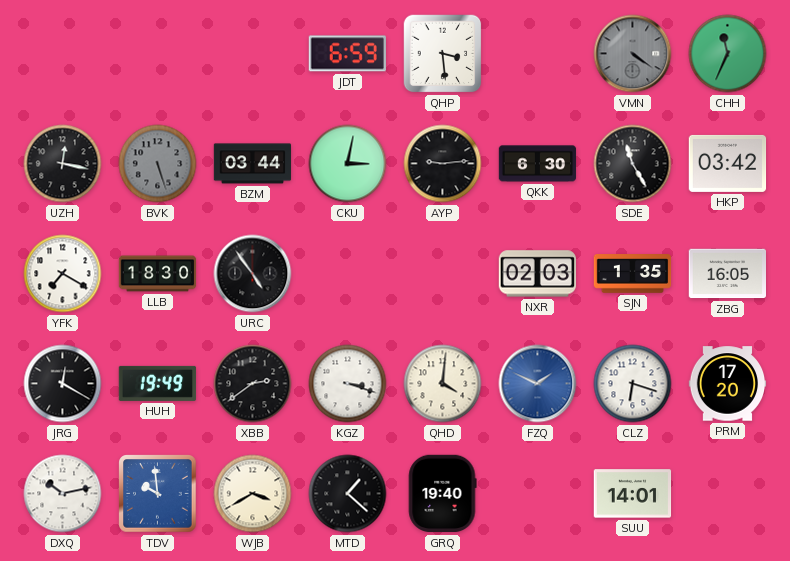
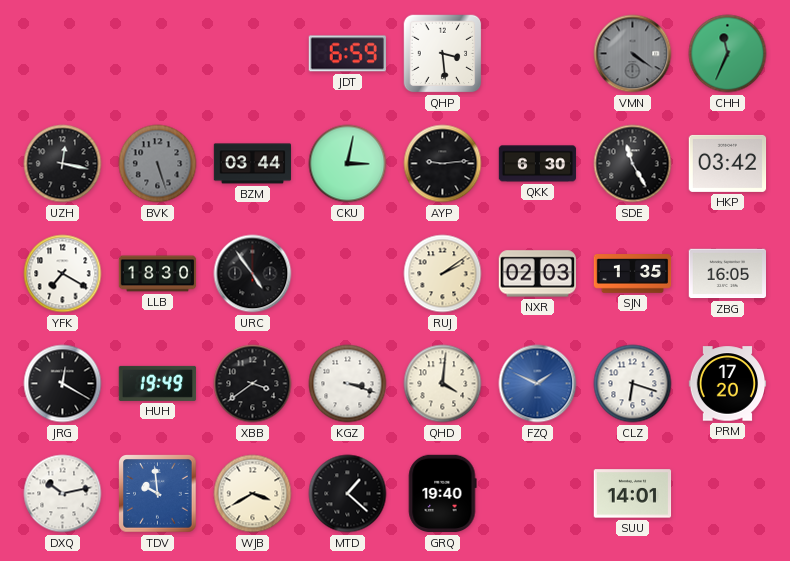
RUJ: none -> 2:09 (443, 274)
XBB: 2:39 -> 3:39 (253, 384)
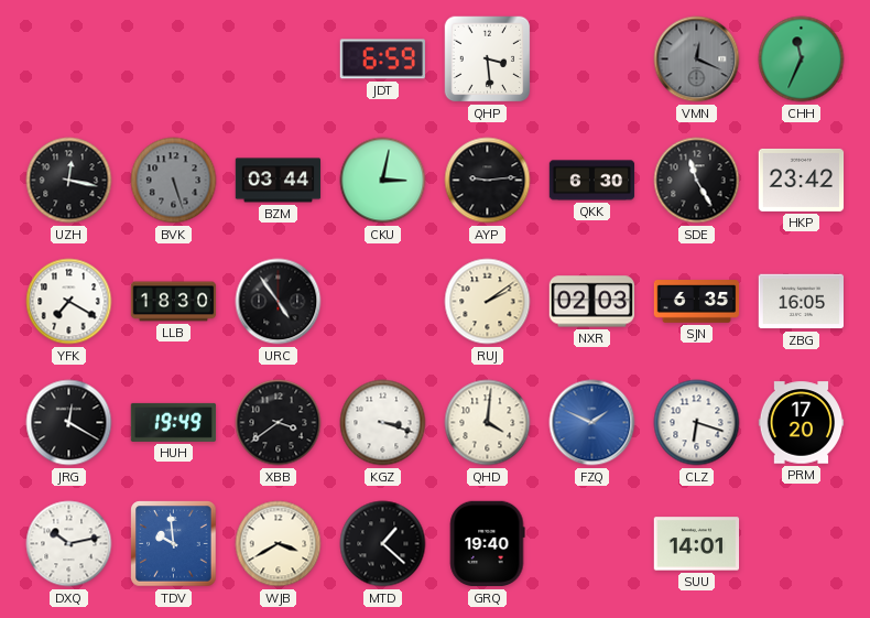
VMN: 4:21 -> 12:19 (697, 59)
HKP: 03:42 -> 23:42 (802, 180)
SJN: 1:35 -> 6:35 (697, 302)
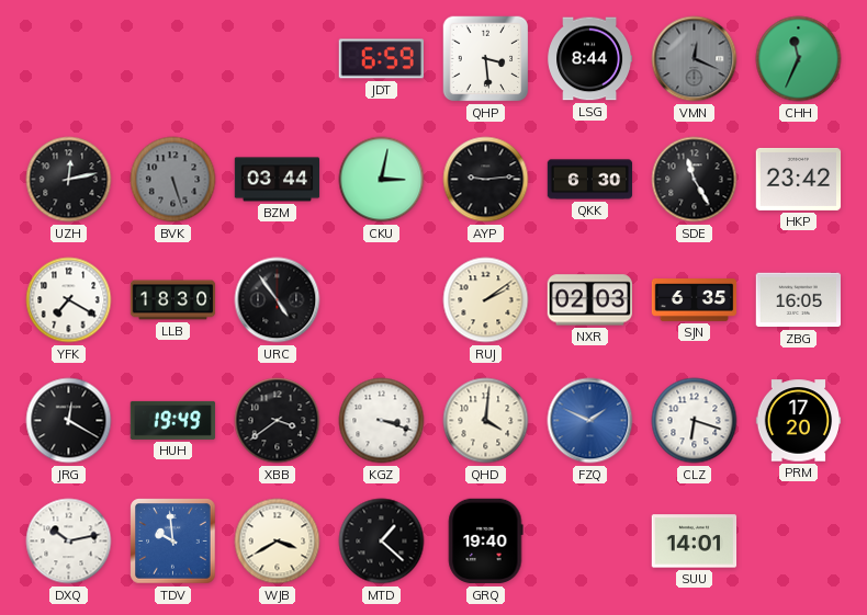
LSG: none -> 8:44 (590, 59)
UZH: 12:17 -> 12:13 (69, 180)
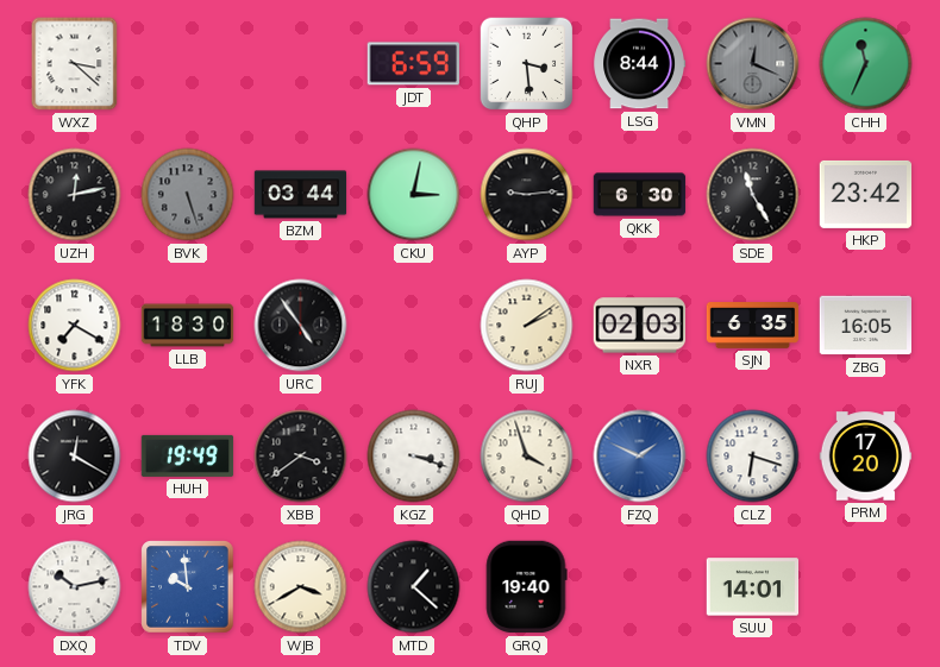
WXZ: none -> 3:22 (75, 64)
QHD: 4:01 -> 3:57 (527, 457)
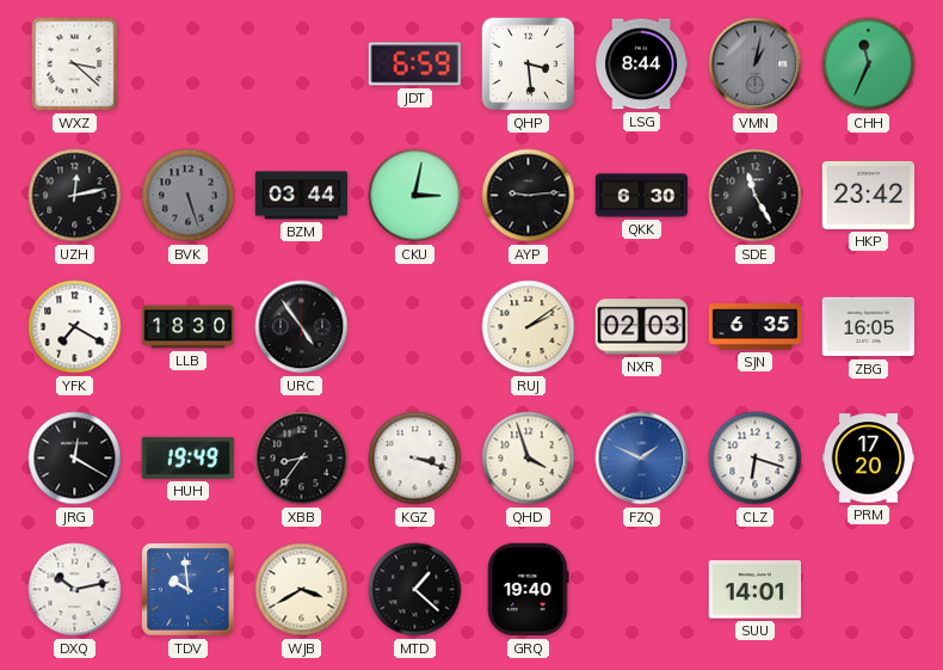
VMN: 12:19 -> 1:02 (756, 64)
XBB: 3:39 -> 8:36 (302, 459)
